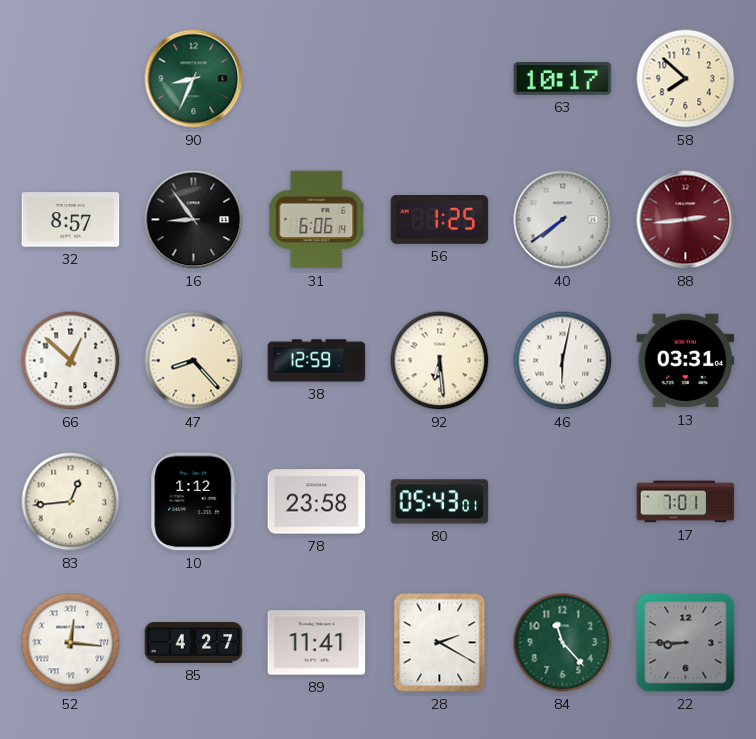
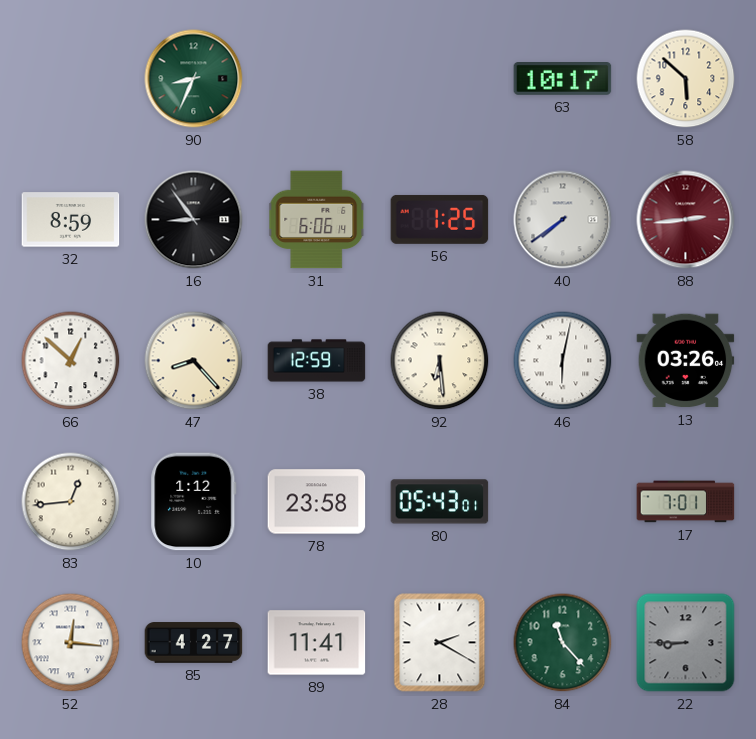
58: 7:52 -> 5:52 (686, 79)
32: 8:57 -> 8:59 (71, 220)
13: 03:31 -> 03:26 (686, 361)
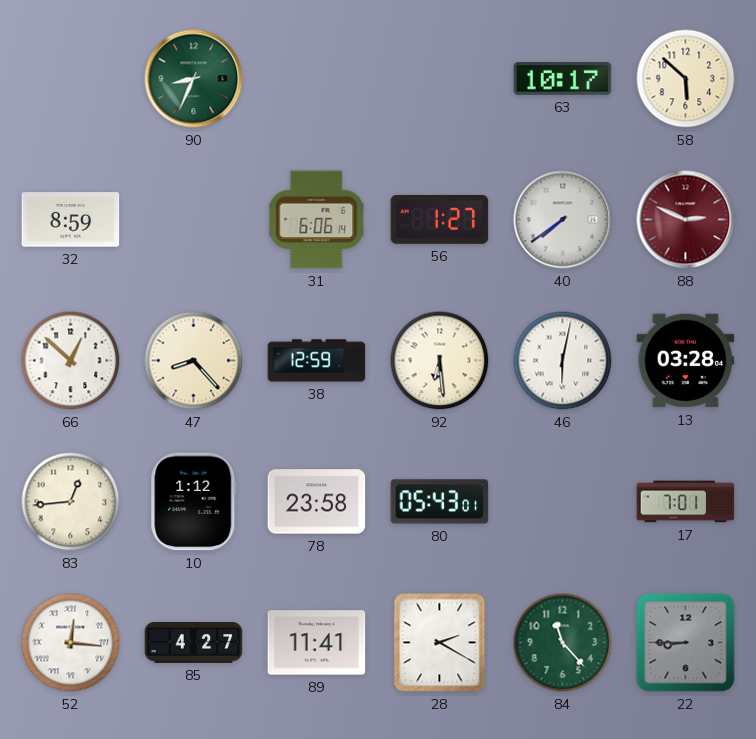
16: 8:54 -> none (194, 220)
56: 1:25 -> 1:27 (440, 219)
88: 2:44 -> 2:49 (686, 220)
13: 03:26 -> 03:28 (686, 361)
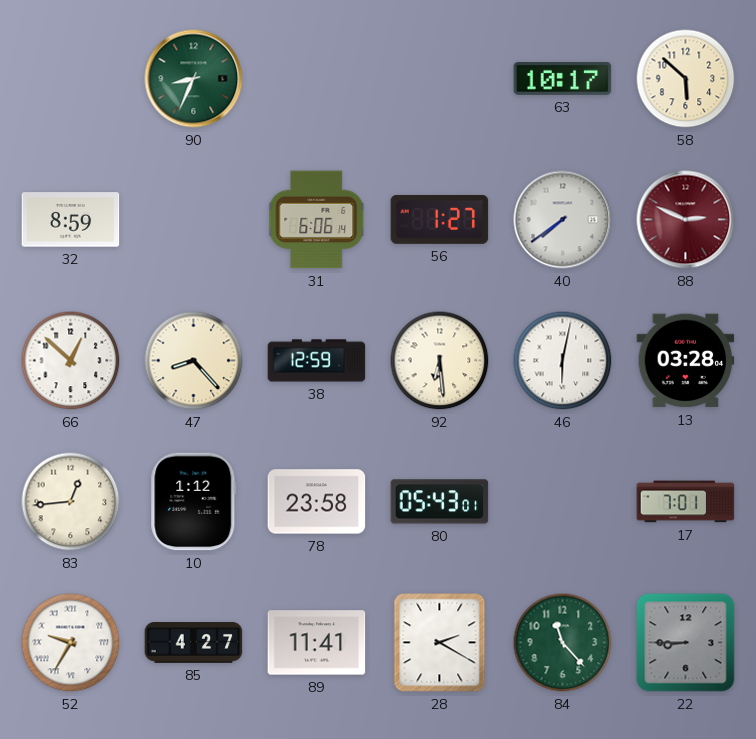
52: 12:16 -> 9:35 (71, 643)
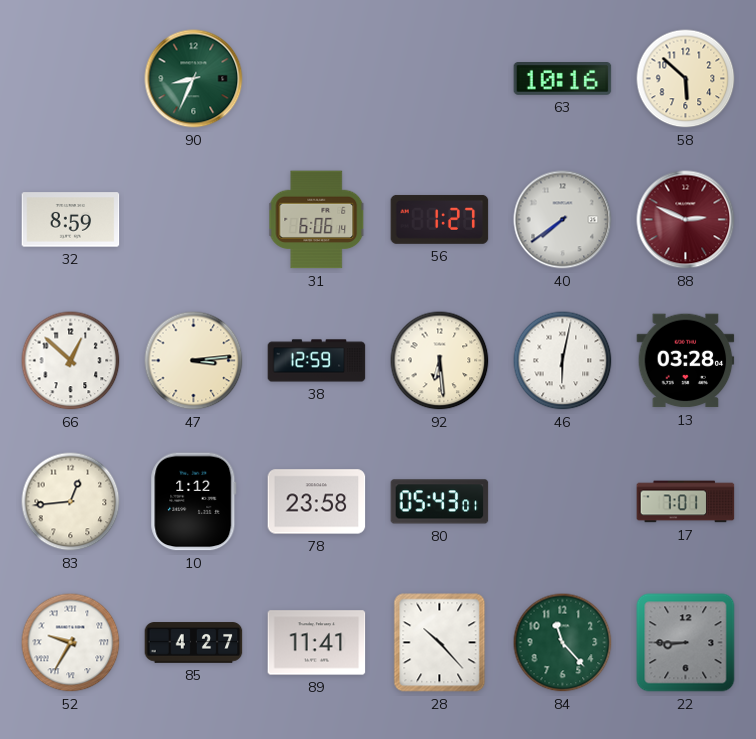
63: 10:17 -> 10:16 (563, 79)
47: 8:23 -> 3:14 (194, 361)
28: 2:20 -> 10:23 (440, 643)
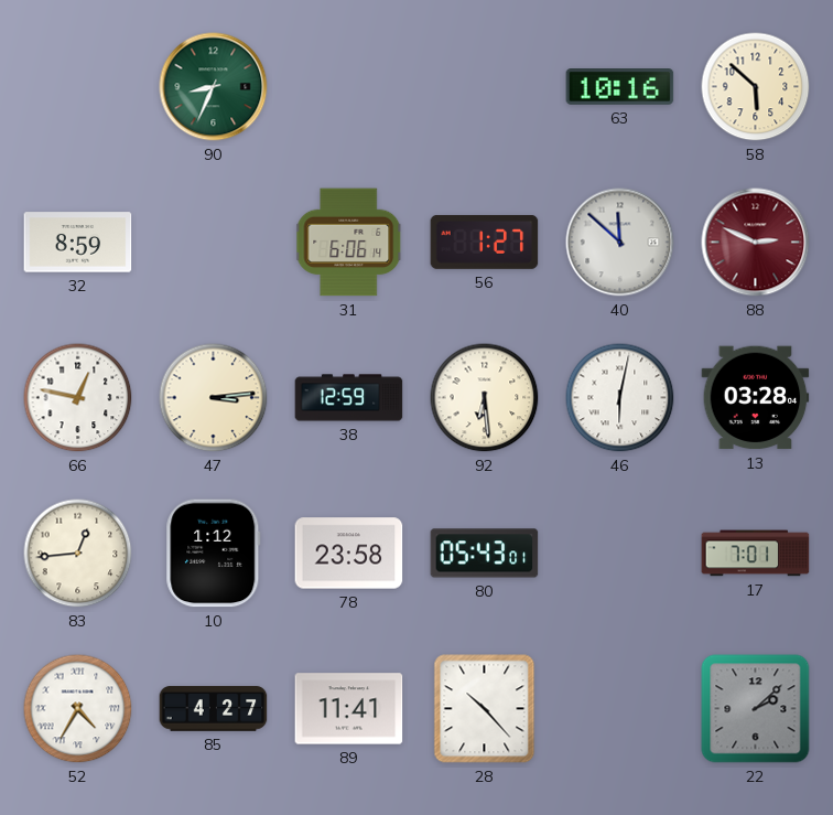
40: 7:39 -> 11:52 (620, 243)
66: 12:52 -> 12:47 (78, 398)
52: 9:35 -> 4:35 (78, 709)
84: 11:23 -> none (563, 643)
22: 8:45 -> 2:08 (756, 709)
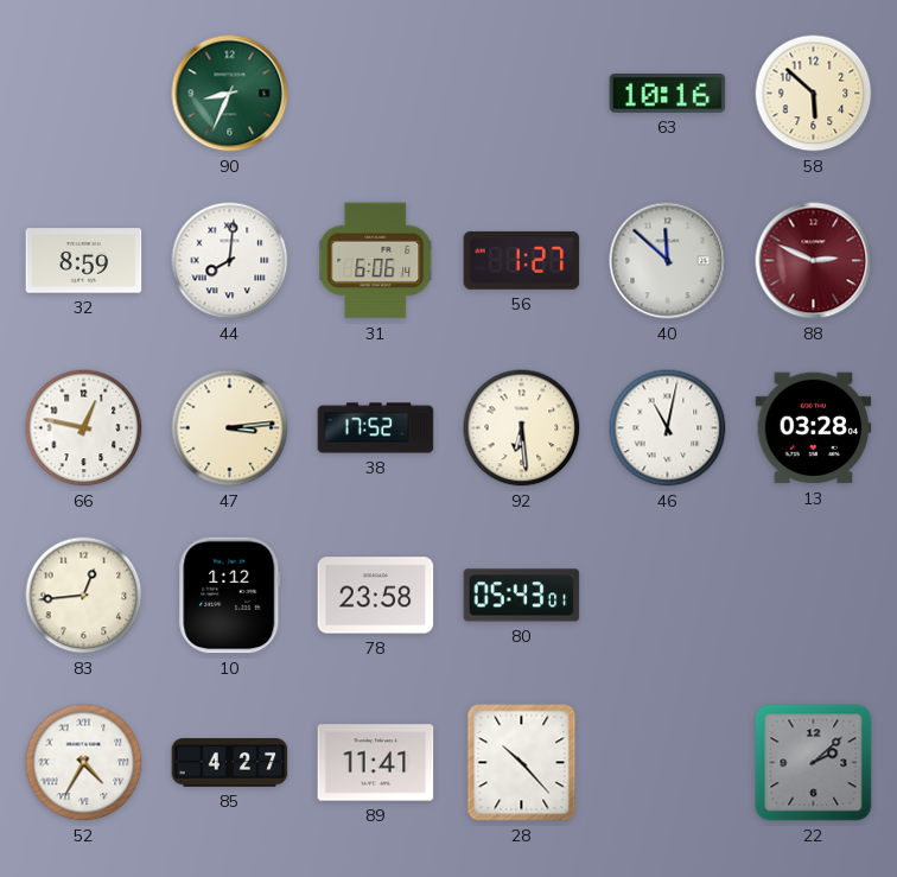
44: none -> 8:01 (230, 261)
38: 12:59 -> 17:52 (376, 428)
46: 6:02 -> 11:02 (668, 428)
17: 7:01 -> none (756, 554)
